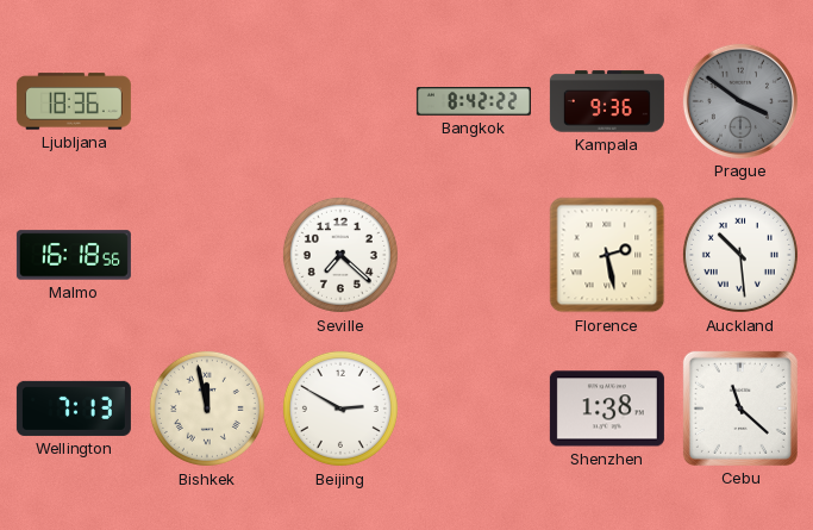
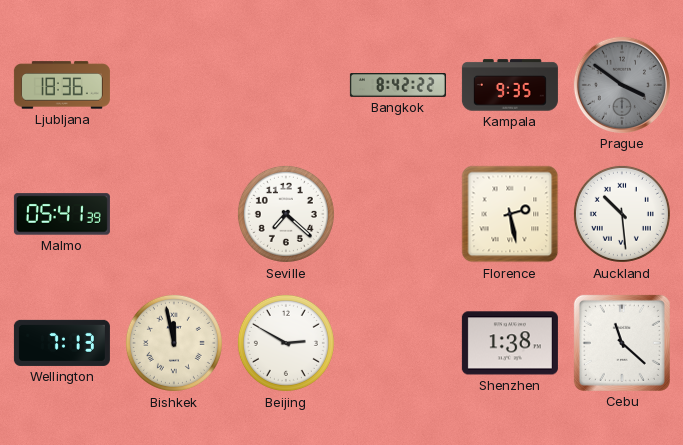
Kampala: 9:36 -> 9:35 (510, 85)
Malmo: 16:18 -> 05:41 (62, 214)
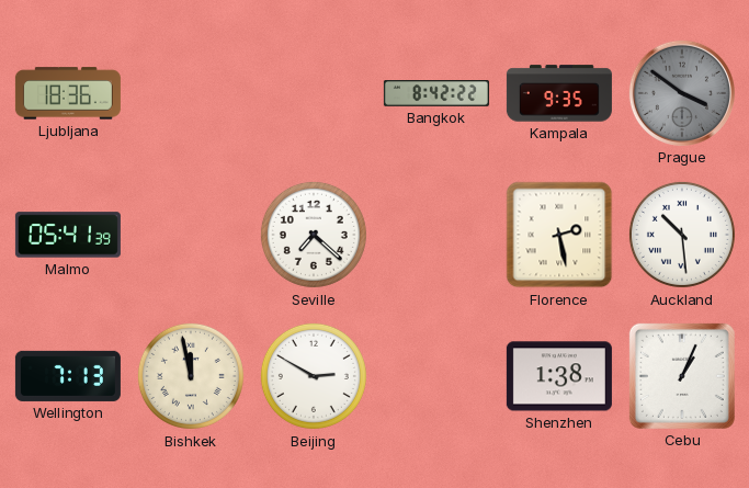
Cebu: 11:22 -> 1:04 (682, 376)
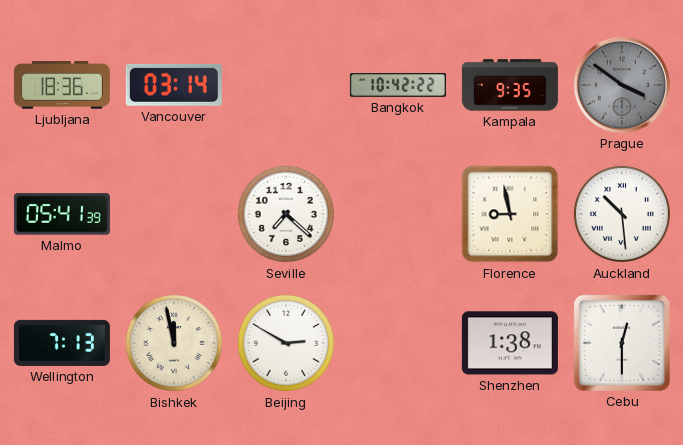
Vancouver: none -> 03:14 (174, 85)
Bangkok: 8:42 -> 10:42 (398, 86)
Florence: 2:28 -> 8:58 (510, 214)
Cebu: 1:04 -> 12:30 (622, 343)
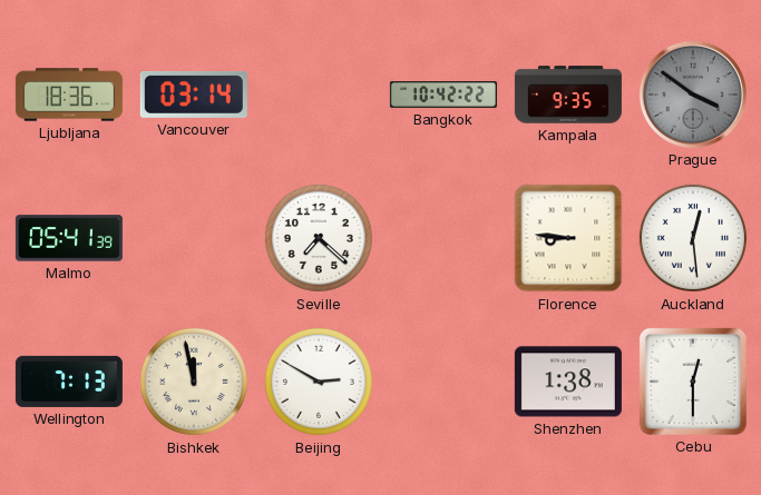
Florence: 8:58 -> 8:46 (568, 238)
Auckland: 10:29 -> 12:29 (693, 238)
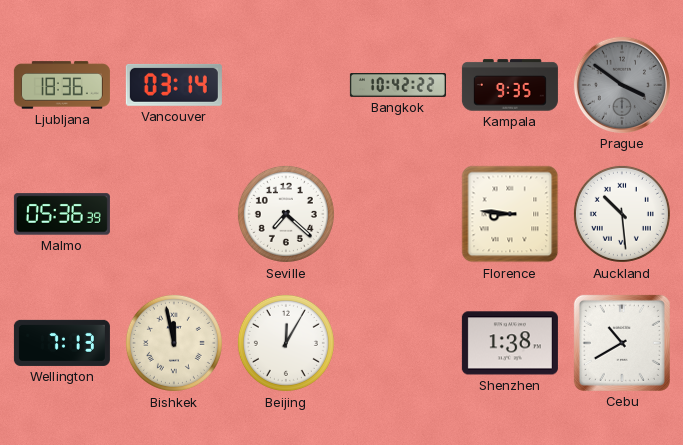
Malmo: 05:41 -> 05:36 (62, 214)
Auckland: 12:29 -> 10:29 (622, 214)
Beijing: 2:50 -> 12:05 (286, 343)
Cebu: 12:30 -> 10:40 (622, 343)
